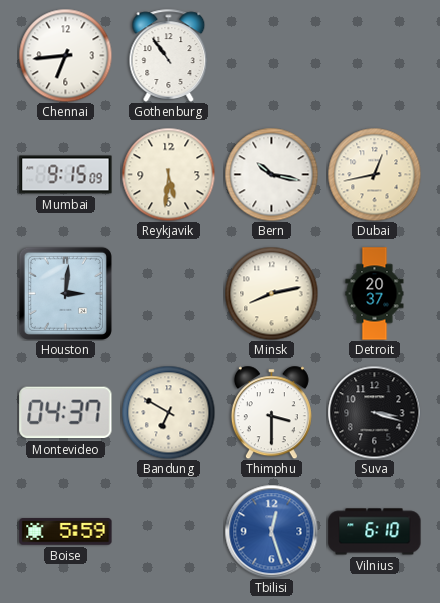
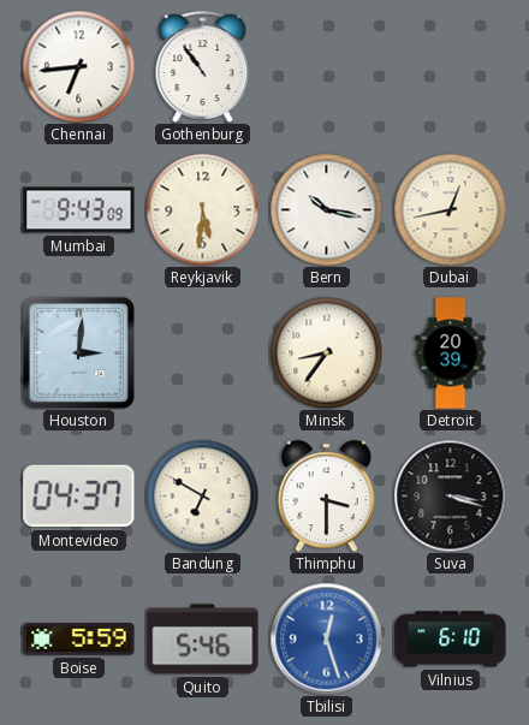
Mumbai: 9:15 -> 9:43 (79, 210)
Minsk: 8:13 -> 8:36 (326, 352)
Detroit: 20:37 -> 20:39 (451, 353)
Quito: none -> 5:46 (203, 640)
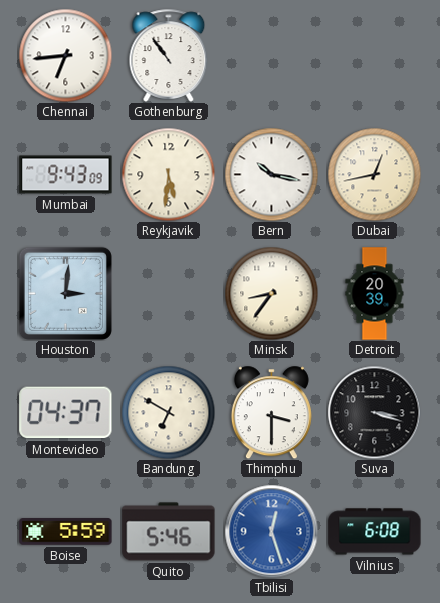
Vilnius: 6:10 -> 6:08 (375, 532)
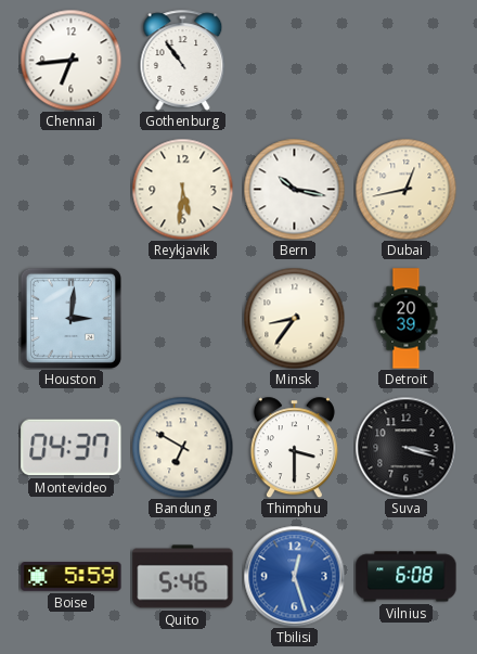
Mumbai: 9:43 -> none (66, 175)
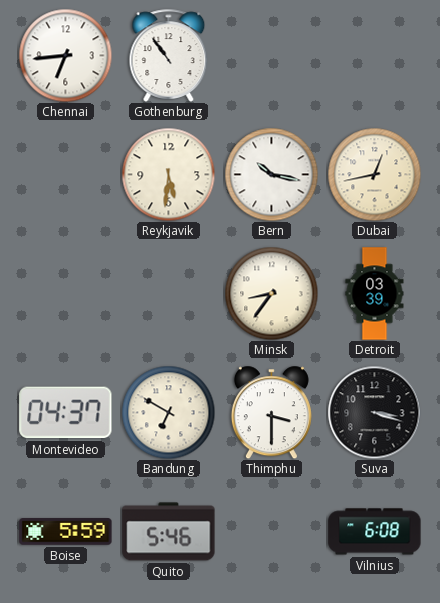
Houston: 3:01 -> none (70, 318)
Detroit: 20:39 -> 03:39 (375, 294)
Tbilisi: 12:27 -> none (294, 576)
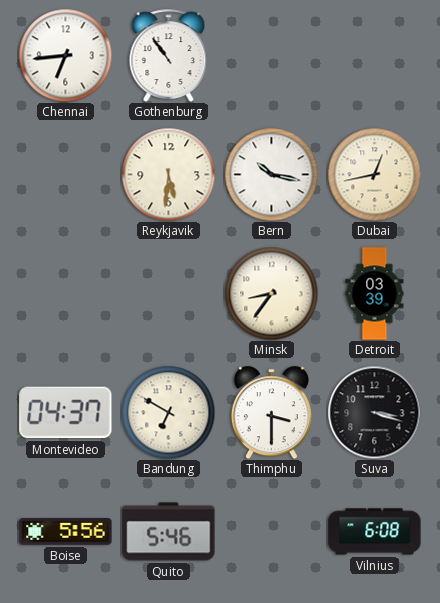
Boise: 5:59 -> 5:56 (66, 532)
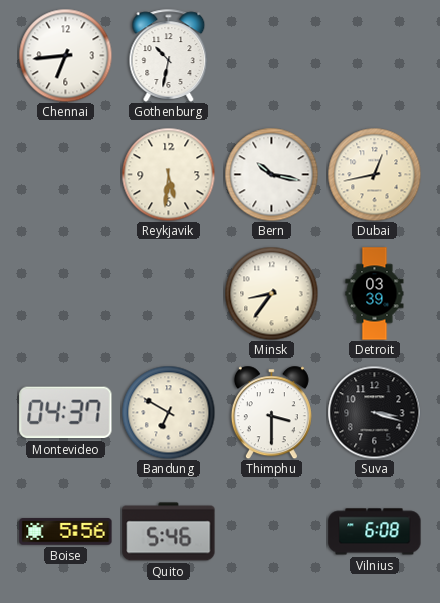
Gothenburg: 10:54 -> 10:32 (169, 55)
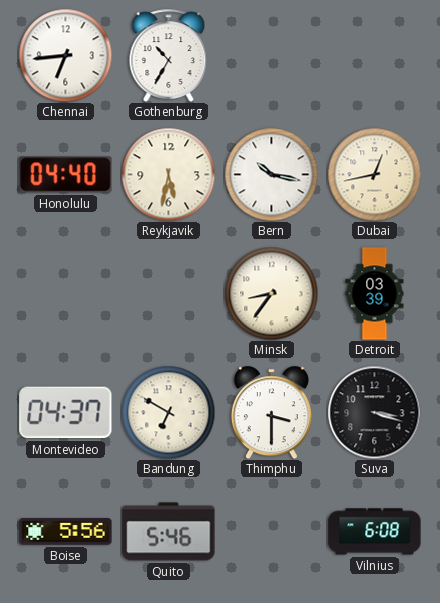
Gothenburg: 10:32 -> 10:35 (169, 55)
Honolulu: none -> 04:40 (66, 175)
Reykjavik: 5:31 -> 5:32 (168, 174)
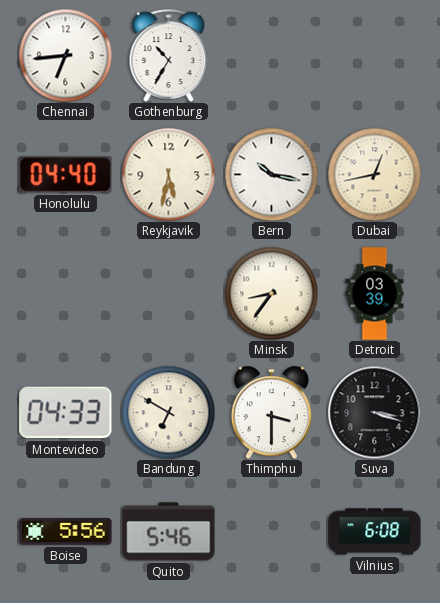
Montevideo: 04:37 -> 04:33 (66, 413)
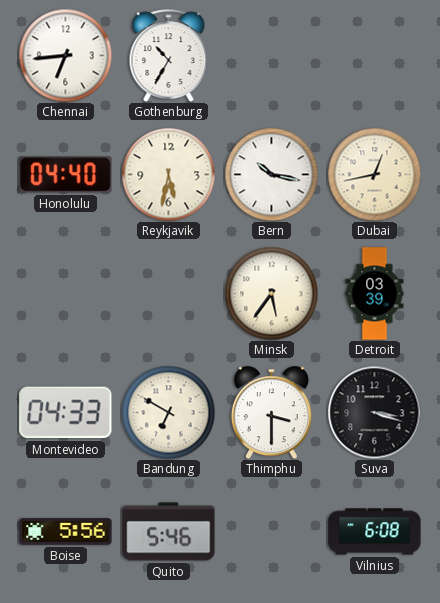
Minsk: 8:36 -> 5:36 (271, 293)
